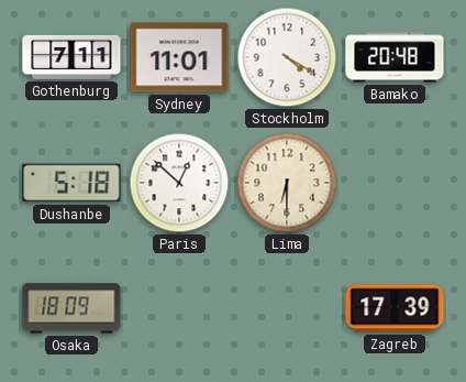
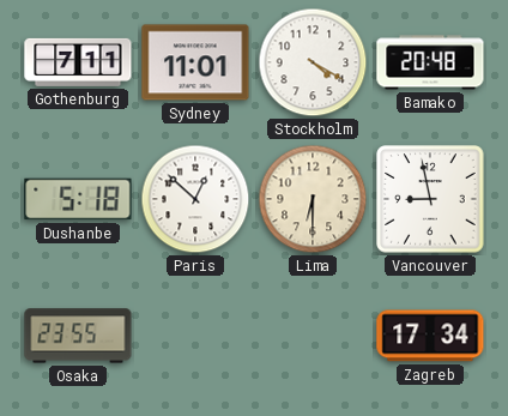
Vancouver: none -> 8:58 (430, 199)
Osaka: 18:09 -> 23:55 (78, 336)
Zagreb: 17:39 -> 17:34 (430, 336)
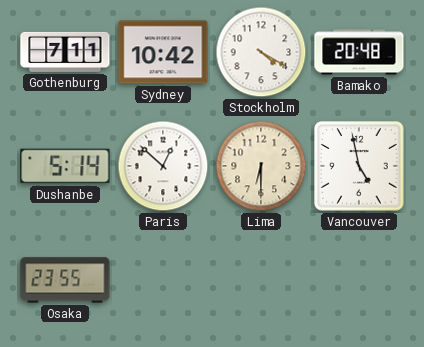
Sydney: 11:01 -> 10:42 (163, 52)
Dushanbe: 5:18 -> 5:14 (65, 166)
Vancouver: 8:58 -> 4:58 (359, 166)
Zagreb: 17:34 -> none (430, 336)
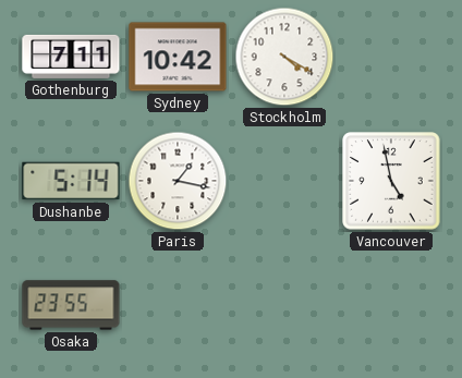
Bamako: 20:48 -> none (359, 52)
Paris: 12:52 -> 1:17 (178, 181)
Lima: 6:30 -> none (261, 166)
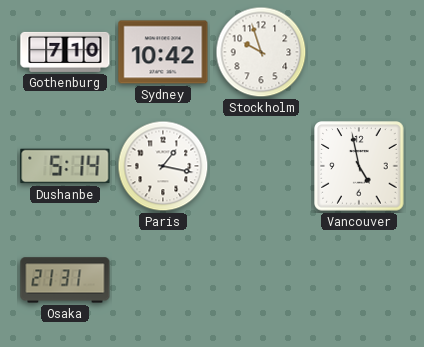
Gothenburg: 7:11 -> 7:10 (65, 52)
Stockholm: 4:20 -> 9:57 (261, 52)
Osaka: 23:55 -> 21:31 (65, 280)
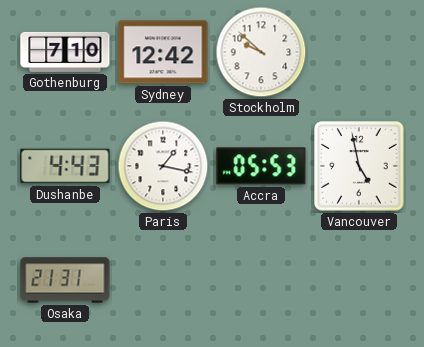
Sydney: 10:42 -> 12:42 (163, 52)
Stockholm: 9:57 -> 9:52 (261, 52)
Dushanbe: 5:14 -> 4:43 (65, 166)
Accra: none -> 05:53 (261, 166)
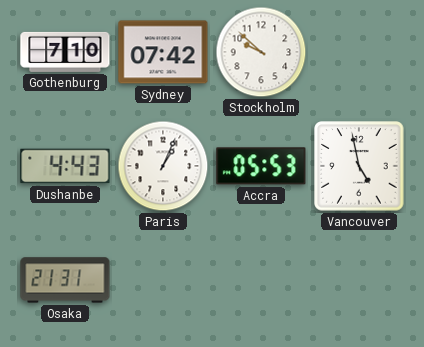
Sydney: 12:42 -> 07:42 (163, 52)
Paris: 1:17 -> 1:04 (163, 166)
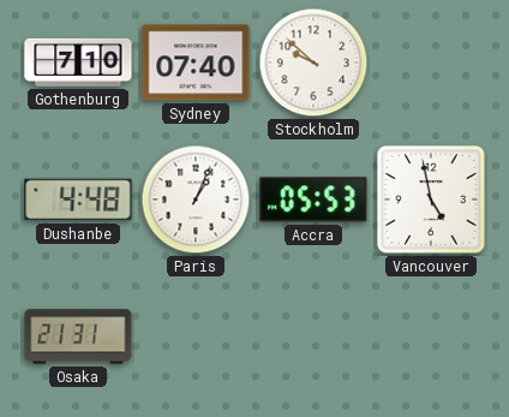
Sydney: 07:42 -> 07:40 (196, 62)
Dushanbe: 4:43 -> 4:48 (78, 199)
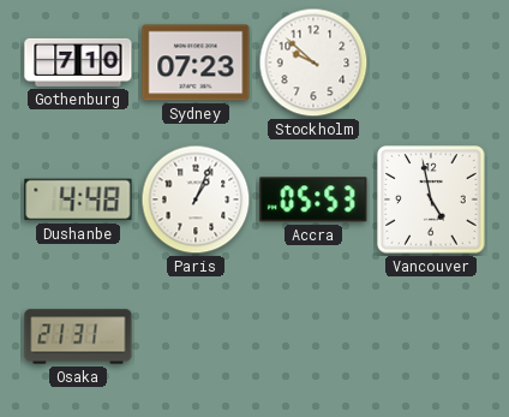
Sydney: 07:40 -> 07:23 (196, 62)
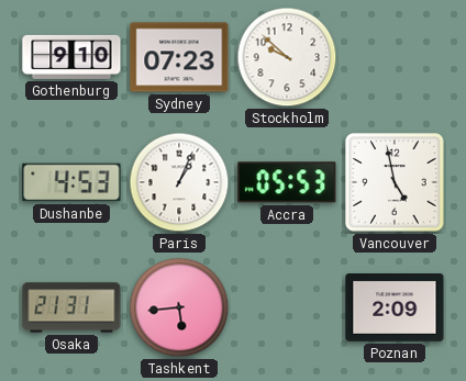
Gothenburg: 7:10 -> 9:10 (71, 57)
Dushanbe: 4:48 -> 4:53 (71, 182)
Tashkent: none -> 5:44 (179, 307)
Poznan: none -> 2:09 (395, 309)
